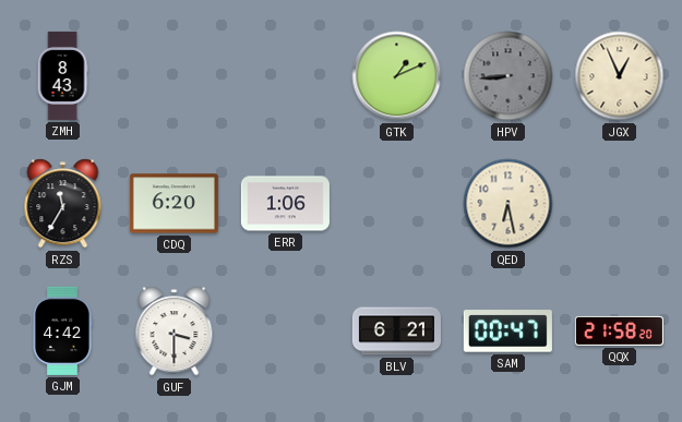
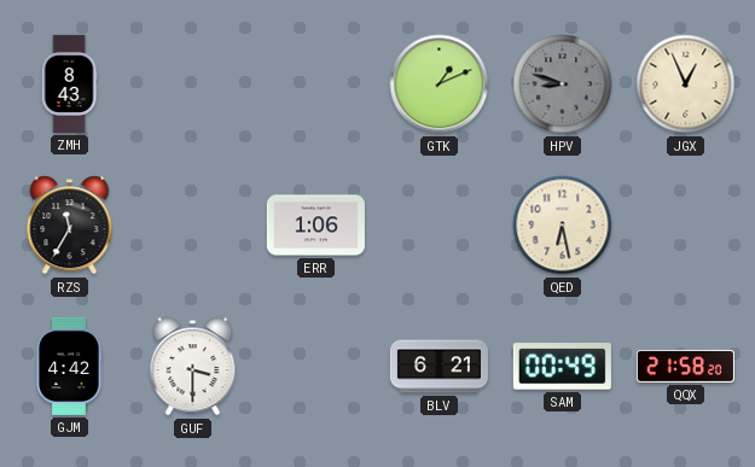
HPV: 8:44 -> 8:48 (563, 84)
CDQ: 6:20 -> none (174, 204)
SAM: 00:47 -> 00:49 (562, 367)
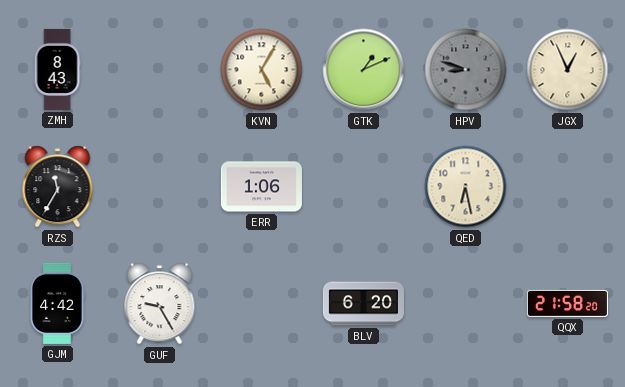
KVN: none -> 5:05 (262, 70)
GUF: 3:30 -> 9:25 (160, 304)
BLV: 6:21 -> 6:20 (363, 304)
SAM: 00:49 -> none (562, 367)
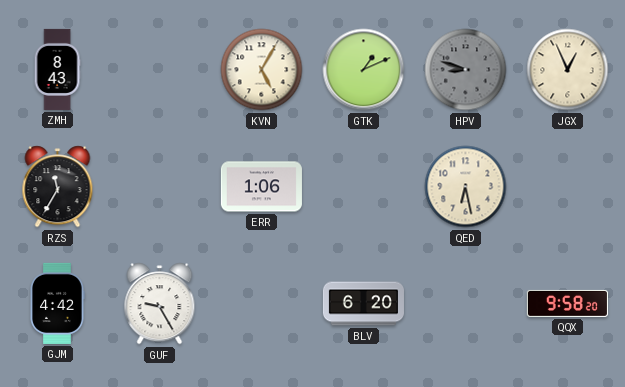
QQX: 21:58 -> 9:58 (567, 303)
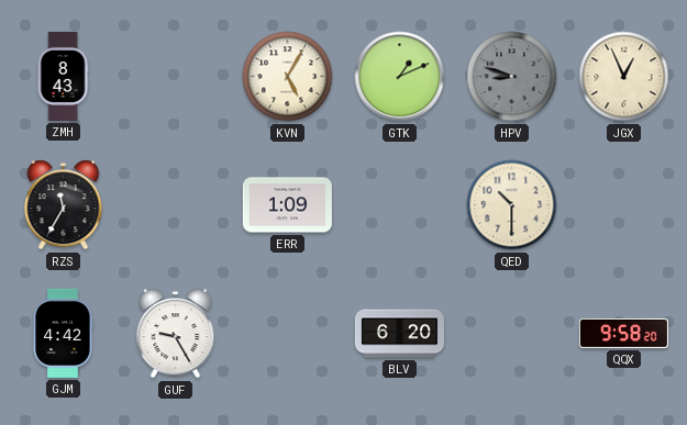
ERR: 1:06 -> 1:09 (287, 205)
QED: 6:28 -> 10:30 (512, 205)
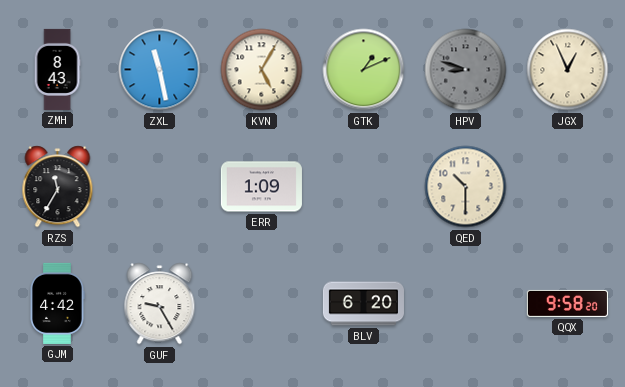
ZXL: none -> 11:28 (160, 70)
